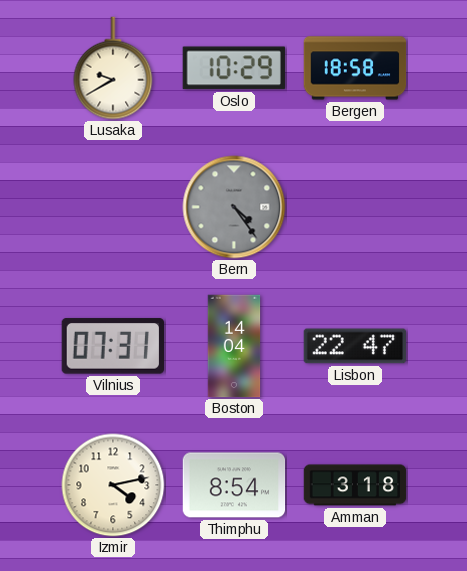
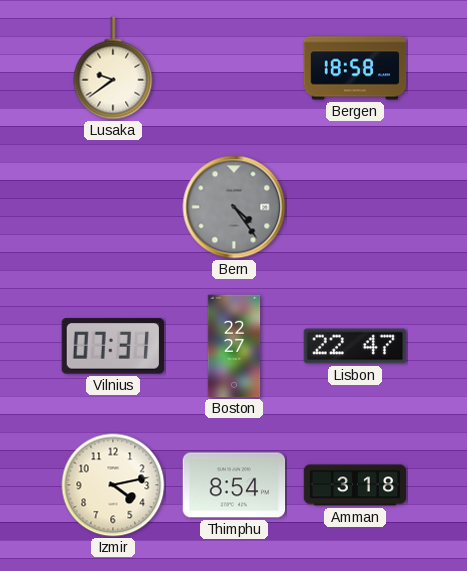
Lusaka: 9:40 -> 9:39 (113, 68)
Oslo: 10:29 -> none (234, 68)
Boston: 14:04 -> 22:27 (234, 346)
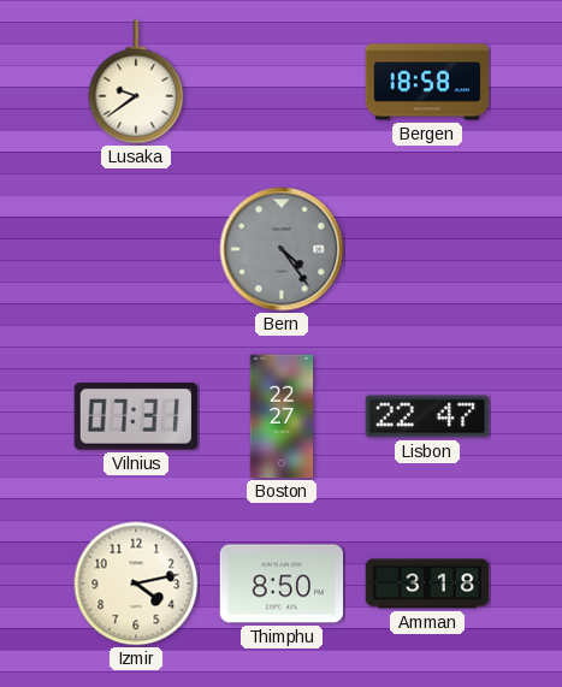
Thimphu: 8:54 -> 8:50 (282, 584)
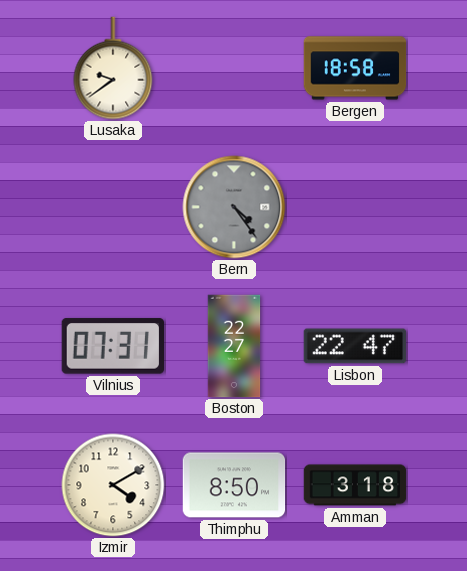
Izmir: 4:13 -> 4:10 (113, 485)
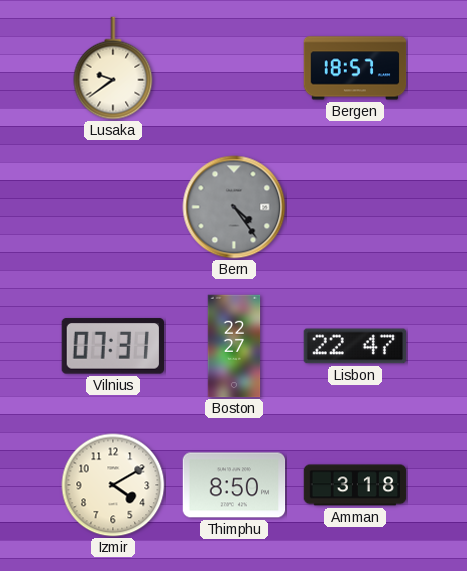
Bergen: 18:58 -> 18:57 (355, 68)
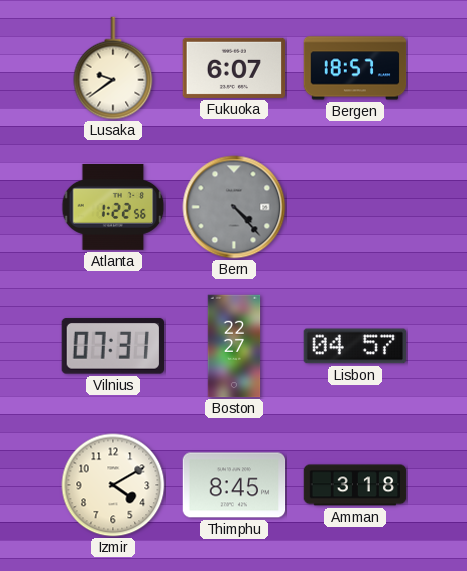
Fukuoka: none -> 6:07 (234, 68)
Atlanta: none -> 1:22 (113, 207)
Bern: 4:24 -> 4:23 (234, 207)
Lisbon: 22:47 -> 04:57 (355, 346)
Thimphu: 8:50 -> 8:45 (234, 485)
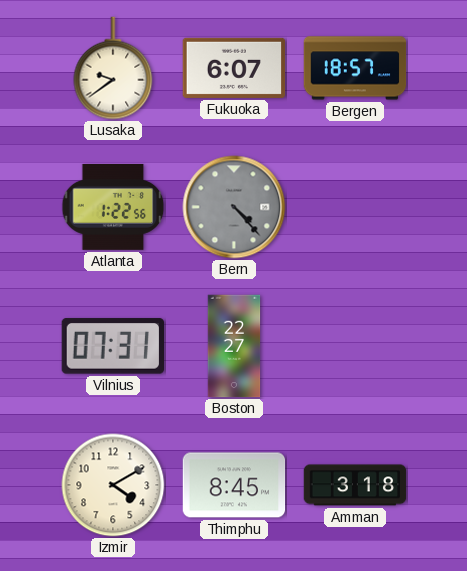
Lisbon: 04:57 -> none (355, 346)
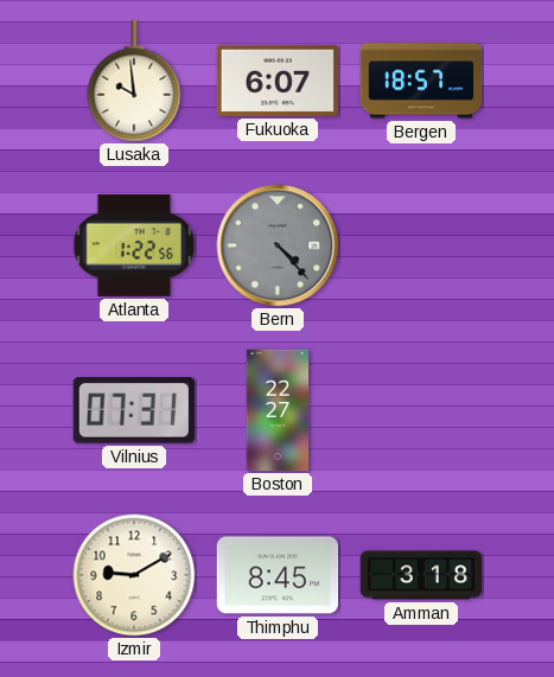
Lusaka: 9:39 -> 9:59 (134, 81)
Izmir: 4:10 -> 9:10 (134, 575)
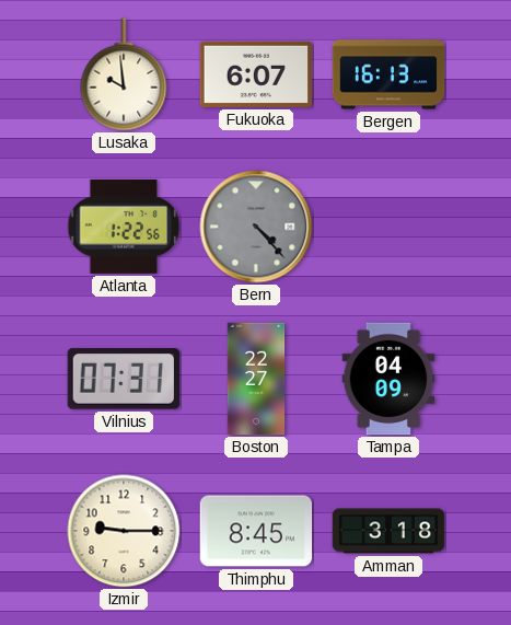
Bergen: 18:57 -> 16:13 (388, 74)
Tampa: none -> 04:09 (388, 379)
Izmir: 9:10 -> 9:15 (124, 531)
